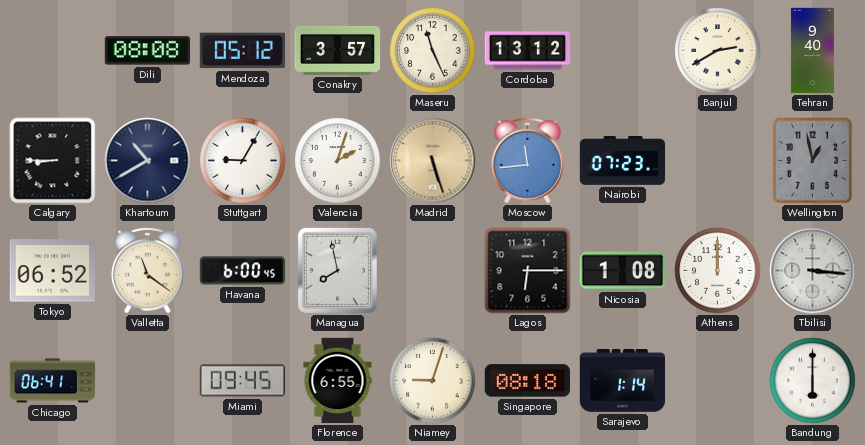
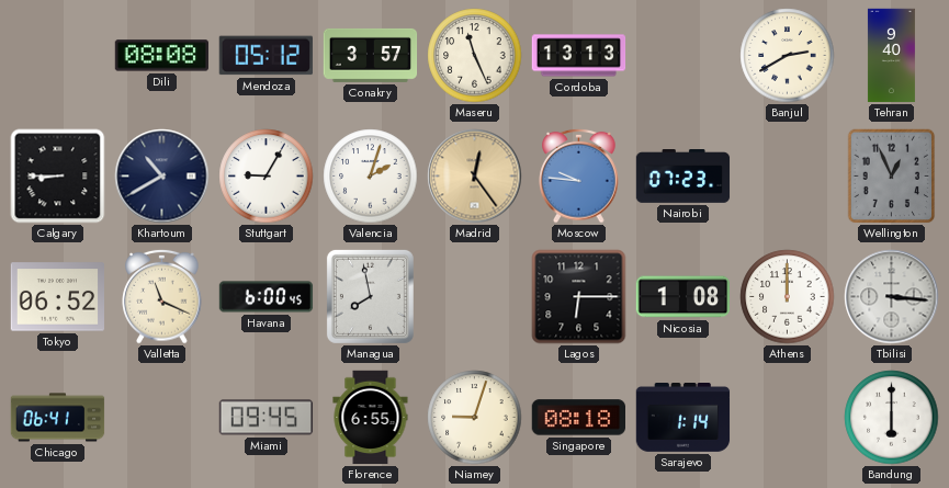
Cordoba: 13:12 -> 13:13 (579, 56)
Madrid: 5:27 -> 12:24 (475, 177)
Moscow: 11:44 -> 9:46 (579, 175)
Wellington: 12:58 -> 12:56 (892, 177)
Valletta: 11:21 -> 11:19 (162, 296)
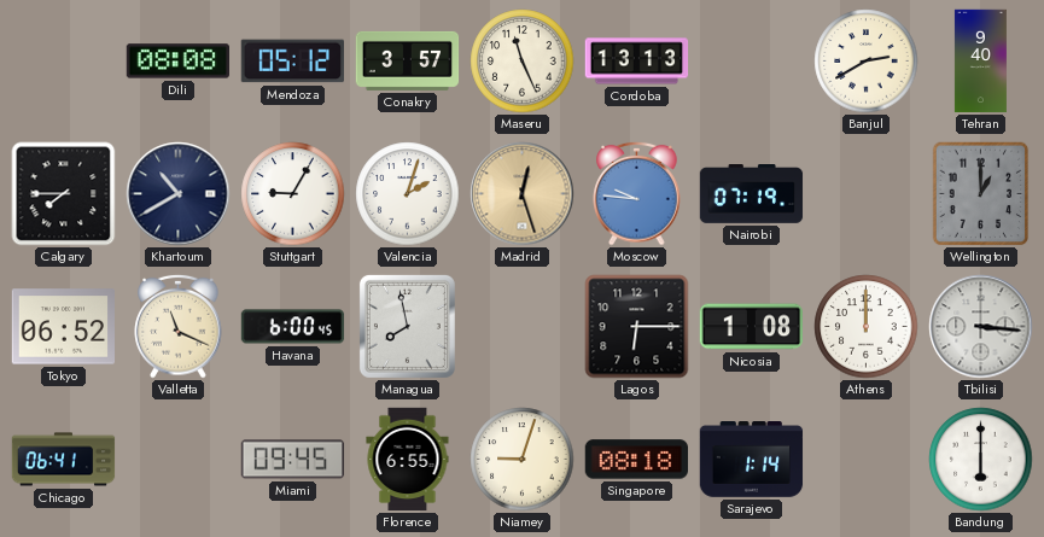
Calgary: 8:45 -> 7:45 (64, 194)
Madrid: 12:24 -> 12:27 (523, 194)
Nairobi: 07:23 -> 07:19 (752, 194)
Wellington: 12:56 -> 1:00 (981, 194)
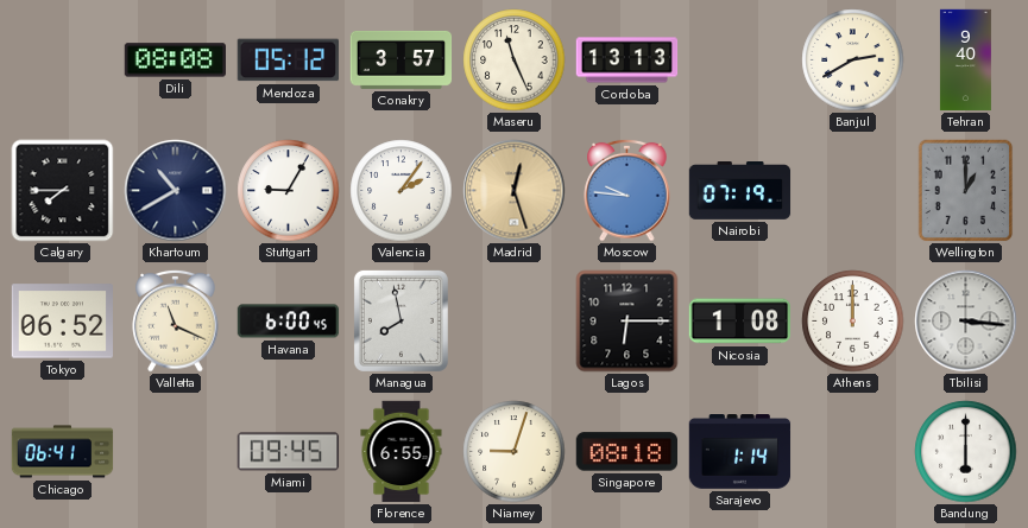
Valencia: 2:03 -> 2:06 (402, 191)
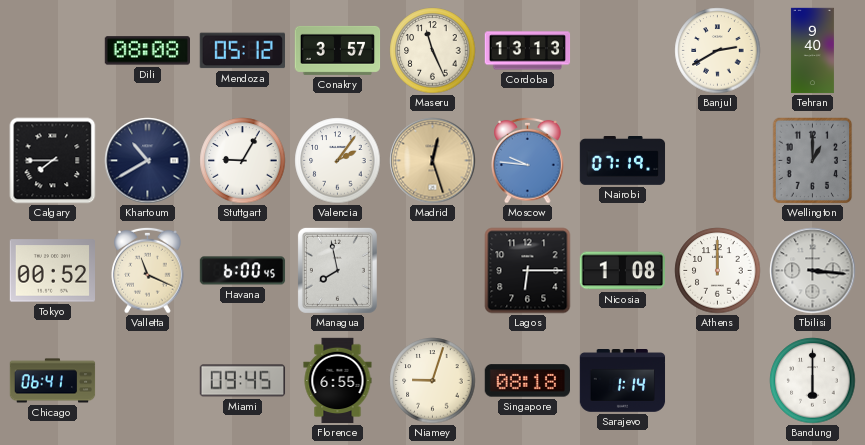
Tokyo: 06:52 -> 00:52 (53, 271)
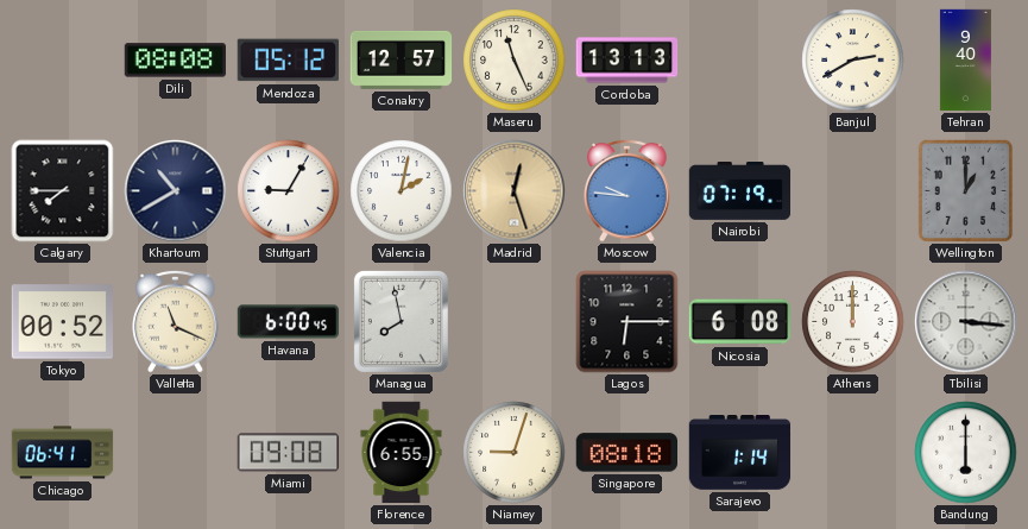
Conakry: 3:57 -> 12:57 (402, 59)
Valencia: 2:06 -> 2:02 (402, 191)
Nicosia: 1:08 -> 6:08 (739, 322)
Miami: 09:45 -> 09:08 (289, 453)
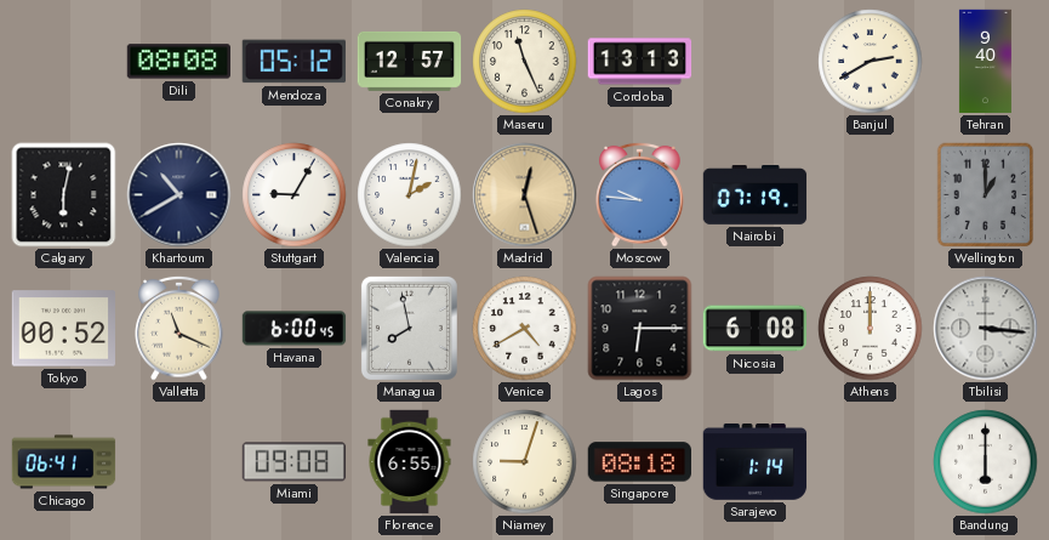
Calgary: 7:45 -> 6:02 (64, 195)
Venice: none -> 4:40 (525, 329)
